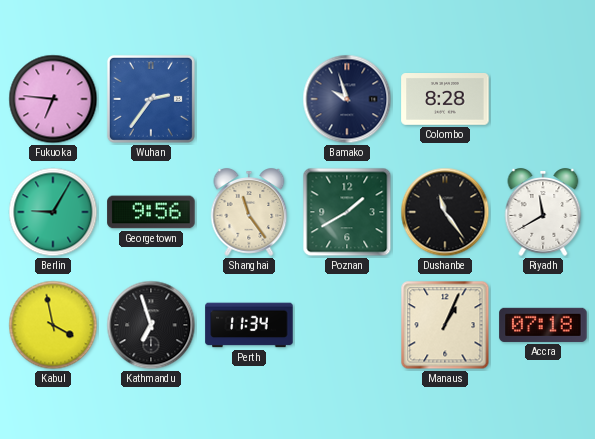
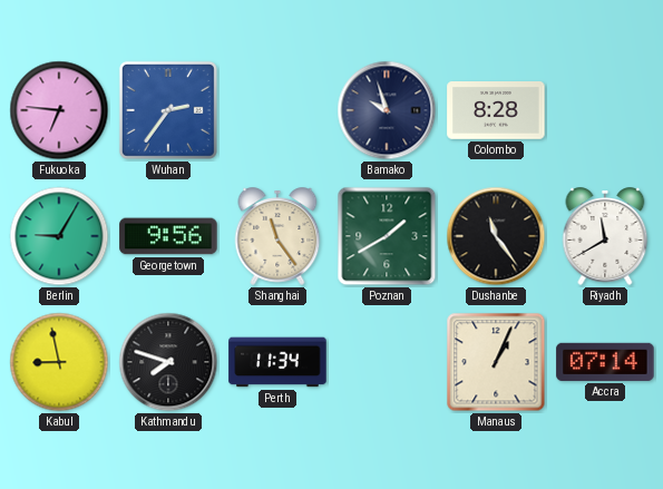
Kabul: 3:58 -> 8:58 (59, 362)
Kathmandu: 6:57 -> 7:48 (168, 362)
Accra: 07:18 -> 07:14 (605, 362)
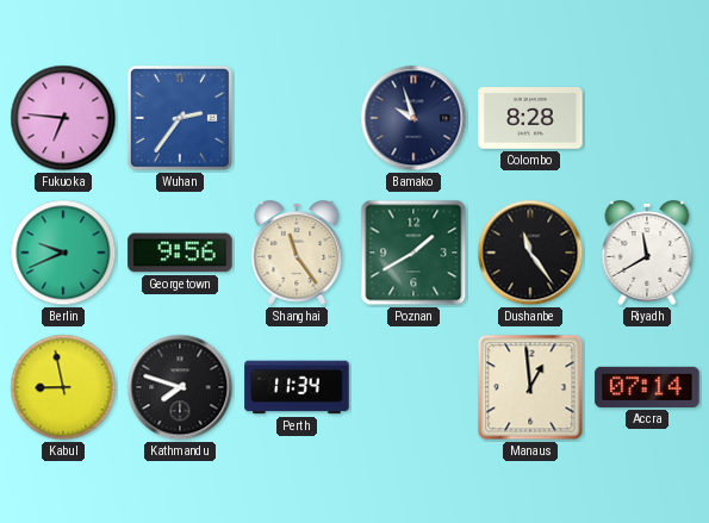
Berlin: 9:05 -> 9:41 (63, 253)
Manaus: 1:04 -> 12:59 (530, 387)
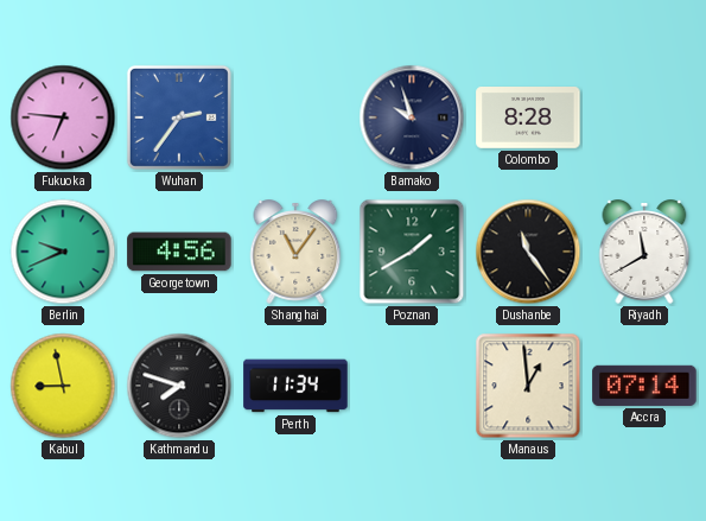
Georgetown: 9:56 -> 4:56 (179, 252)
Shanghai: 11:24 -> 11:06 (295, 252)
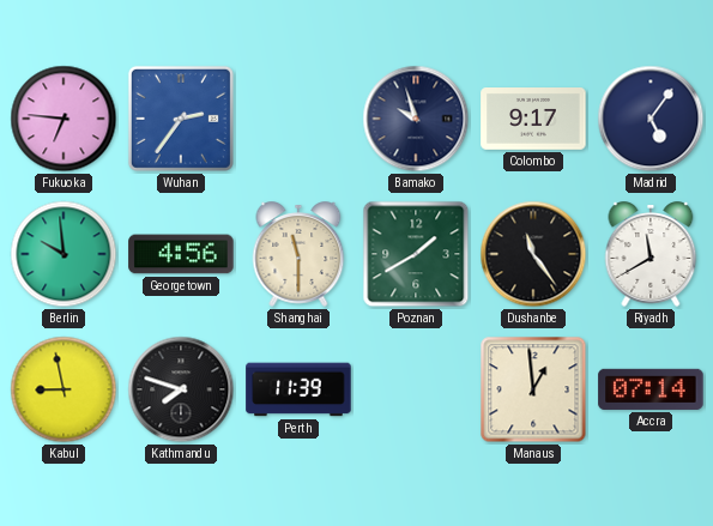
Colombo: 8:28 -> 9:17 (533, 120)
Madrid: none -> 5:06 (651, 119)
Berlin: 9:41 -> 9:59 (64, 254)
Shanghai: 11:06 -> 11:30 (298, 254)
Perth: 11:34 -> 11:39 (298, 389)
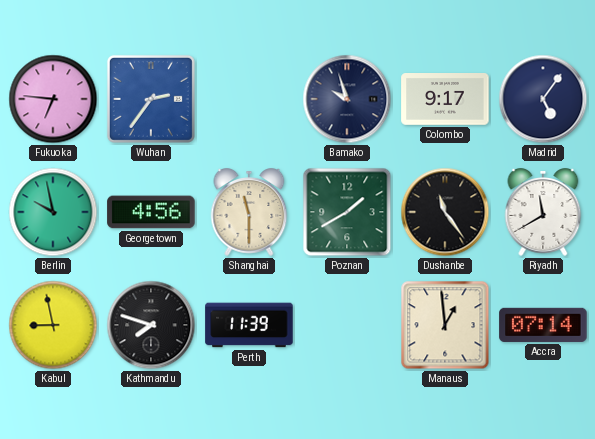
Berlin: 9:59 -> 9:58 (53, 212)
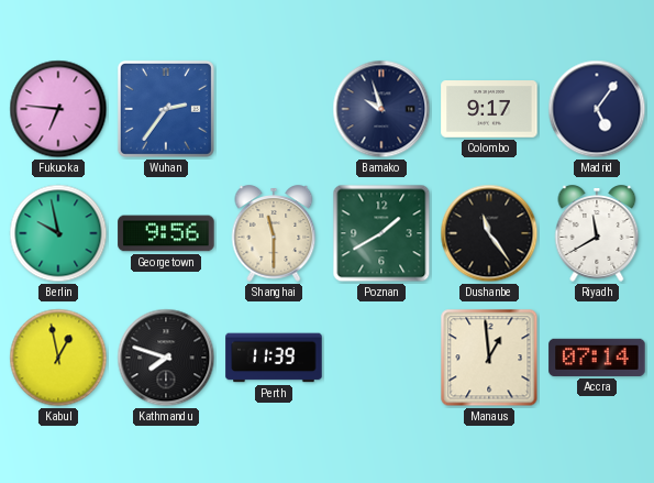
Georgetown: 4:56 -> 9:56 (166, 233)
Kabul: 8:58 -> 12:58 (58, 358)
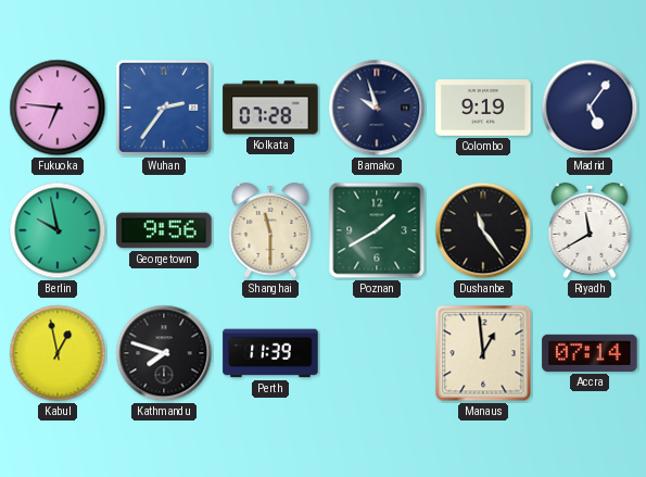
Kolkata: none -> 07:28 (270, 108)
Colombo: 9:17 -> 9:19 (483, 109)
